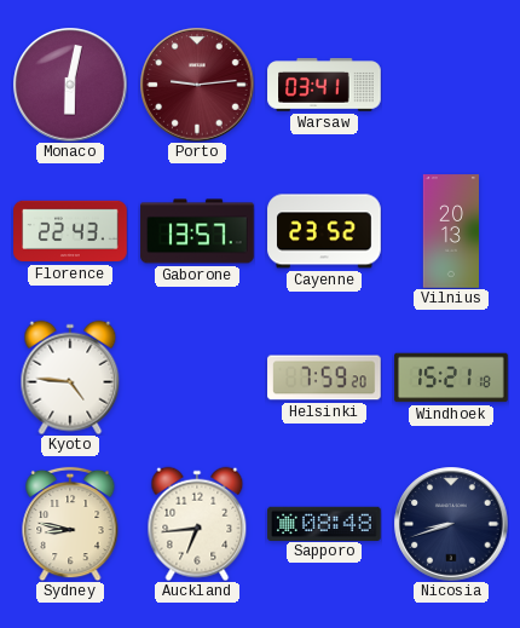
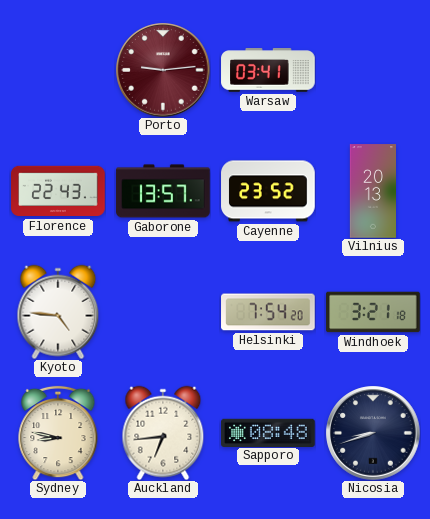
Monaco: 6:02 -> none (70, 85)
Helsinki: 7:59 -> 7:54 (268, 312)
Windhoek: 15:21 -> 3:21 (373, 312)
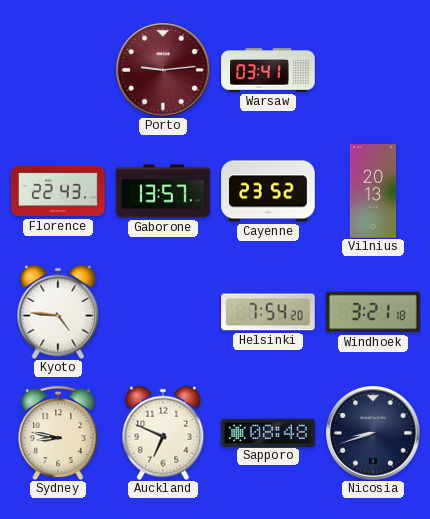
Auckland: 6:44 -> 6:49 (163, 433)
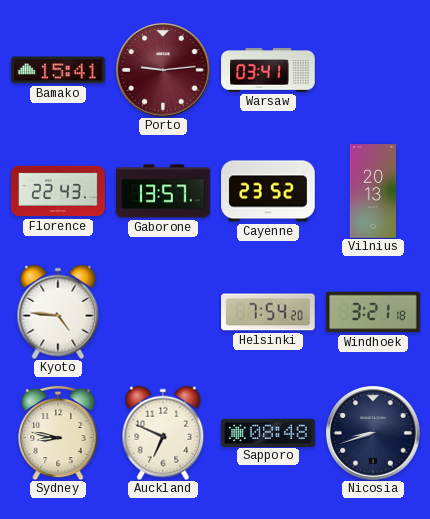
Bamako: none -> 15:41 (58, 70)
